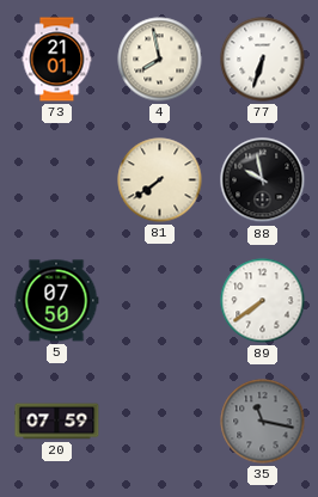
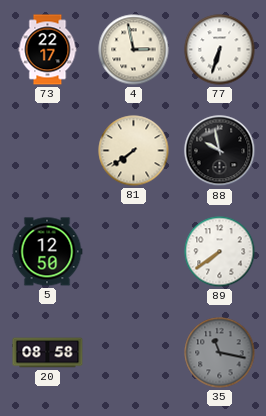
73: 21:01 -> 22:17 (48, 50)
4: 7:58 -> 2:58 (134, 50)
5: 07:50 -> 12:50 (47, 252)
20: 07:59 -> 08:58 (48, 353)
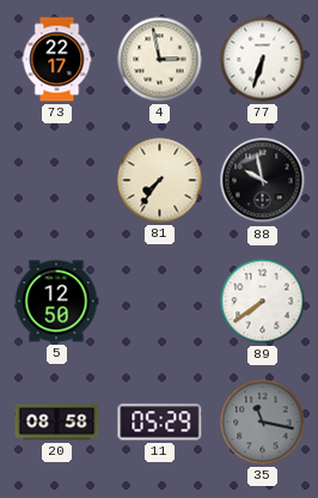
81: 7:39 -> 7:36 (160, 181)
11: none -> 05:29 (160, 423)
